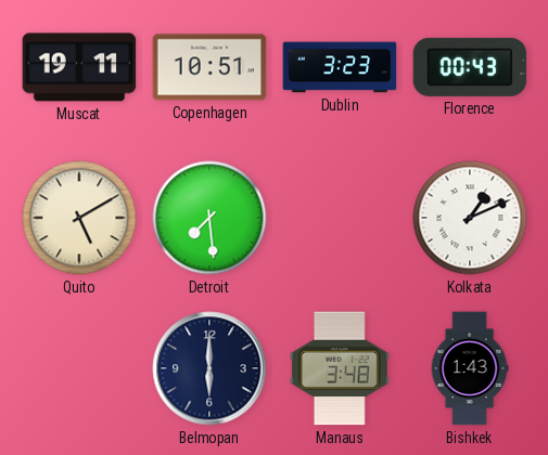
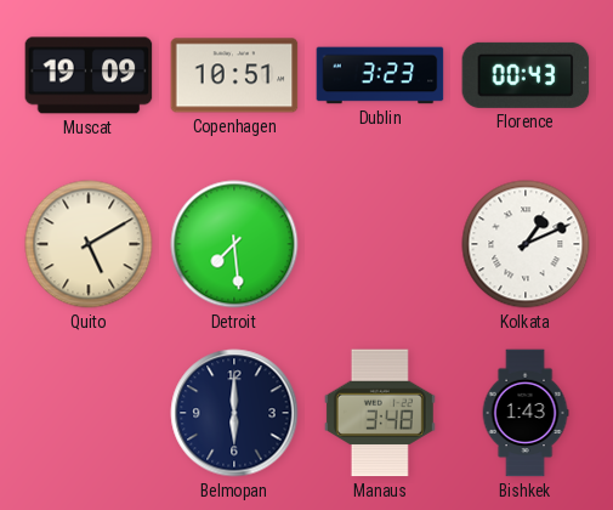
Muscat: 19:11 -> 19:09 (89, 75)
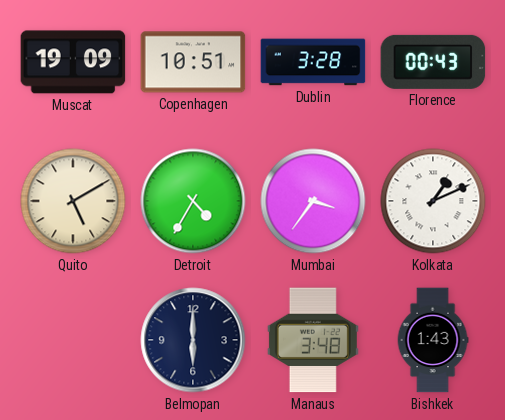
Dublin: 3:23 -> 3:28 (313, 62)
Detroit: 7:29 -> 4:35 (193, 201)
Mumbai: none -> 3:36 (313, 201)
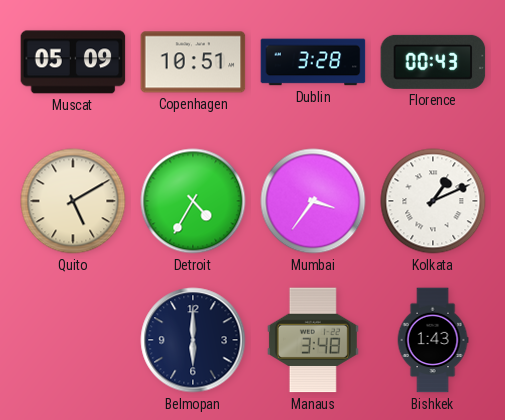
Muscat: 19:09 -> 05:09 (73, 62)
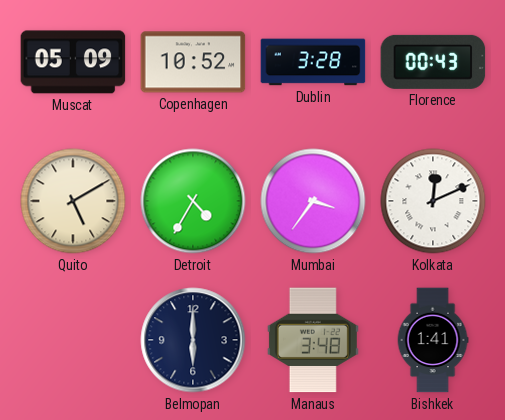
Copenhagen: 10:51 -> 10:52 (193, 62)
Kolkata: 1:11 -> 12:11 (433, 201)
Bishkek: 1:43 -> 1:41 (433, 340)
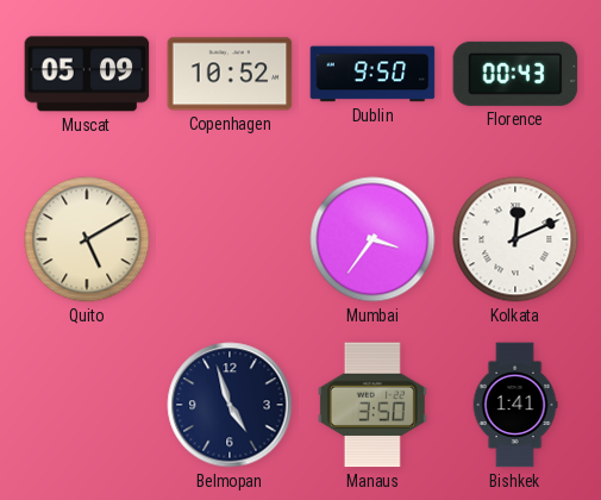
Dublin: 3:28 -> 9:50 (373, 74)
Detroit: 4:35 -> none (193, 201)
Belmopan: 6:00 -> 4:57 (230, 405)
Manaus: 3:48 -> 3:50 (373, 405)
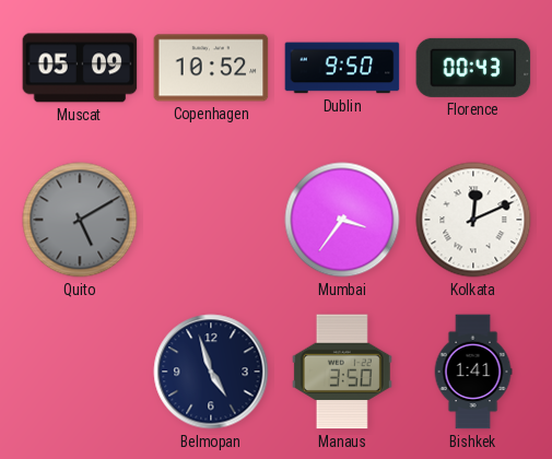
Quito dial: cream -> grey (80, 220)
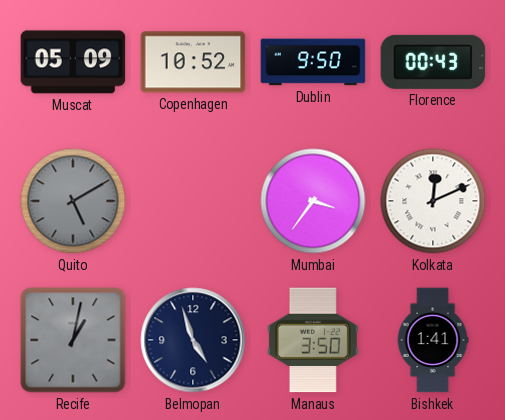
Recife: none -> 1:02 (73, 340)
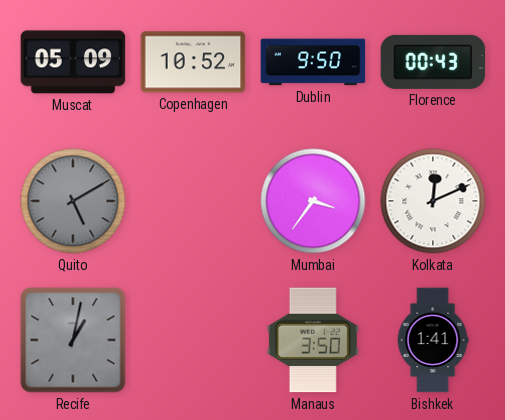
Belmopan: 4:57 -> none (193, 340)
